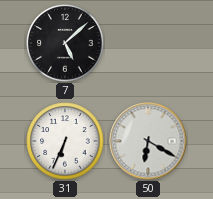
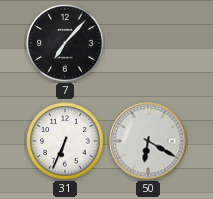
7: 5:08 -> 7:07 (65, 43)
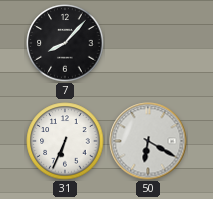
7: 7:07 -> 8:07 (65, 43)
